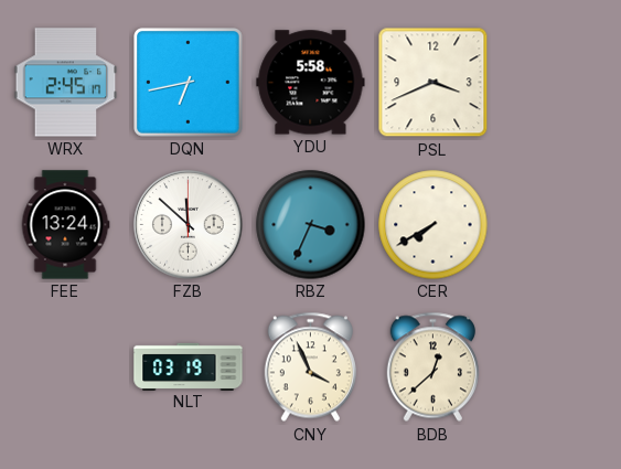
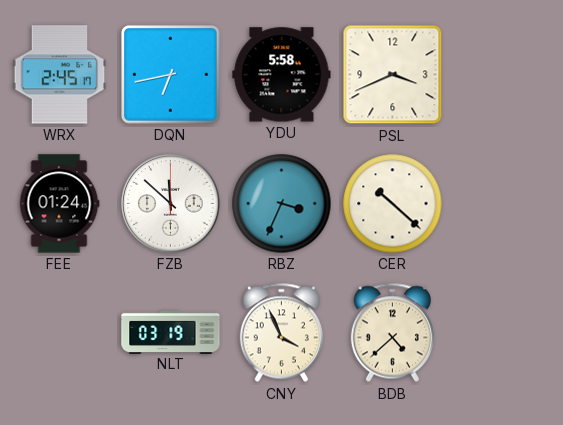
FEE: 13:24 -> 01:24 (59, 204)
CER: 7:40 -> 10:22 (393, 204)
BDB: 12:38 -> 4:38 (392, 333)
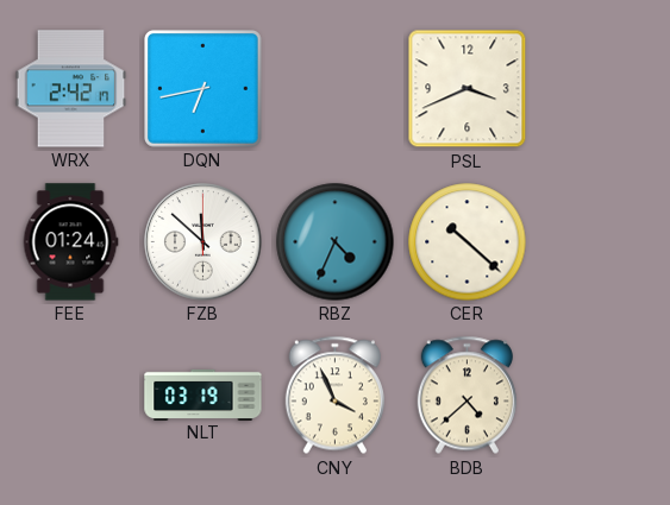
WRX: 2:45 -> 2:42 (71, 89)
YDU: 5:58 -> none (282, 75)
RBZ: 3:34 -> 4:34 (336, 242)
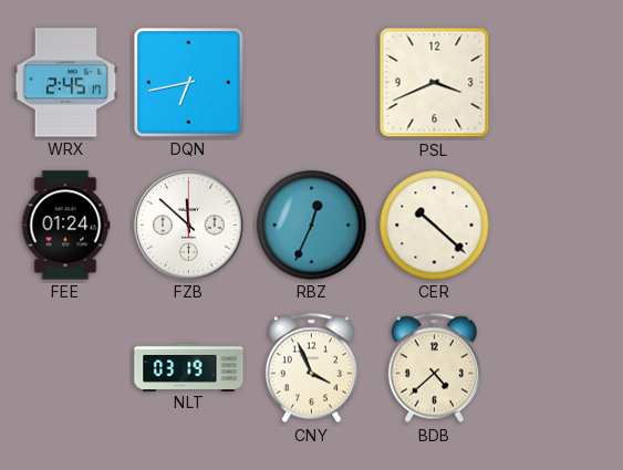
WRX: 2:42 -> 2:45 (66, 83)
RBZ: 4:34 -> 12:34 (312, 226)
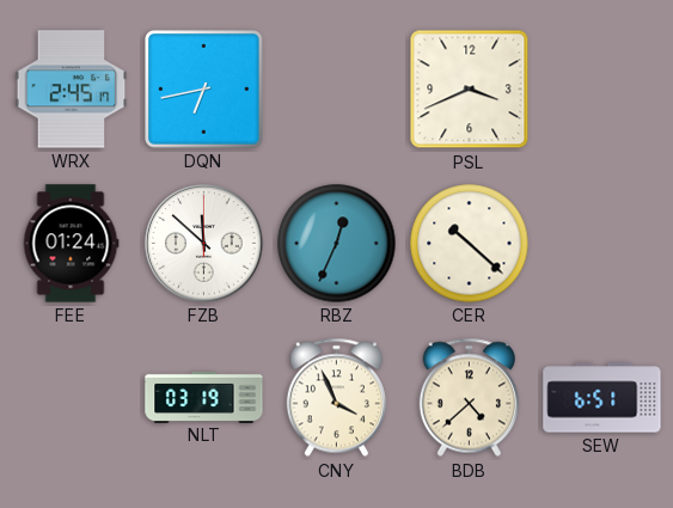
SEW: none -> 6:51 (602, 398)
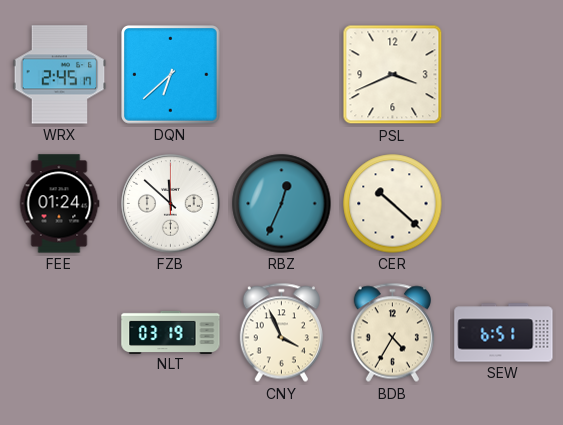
DQN: 6:43 -> 6:38 (171, 75)
BDB: 4:38 -> 4:35 (392, 333)
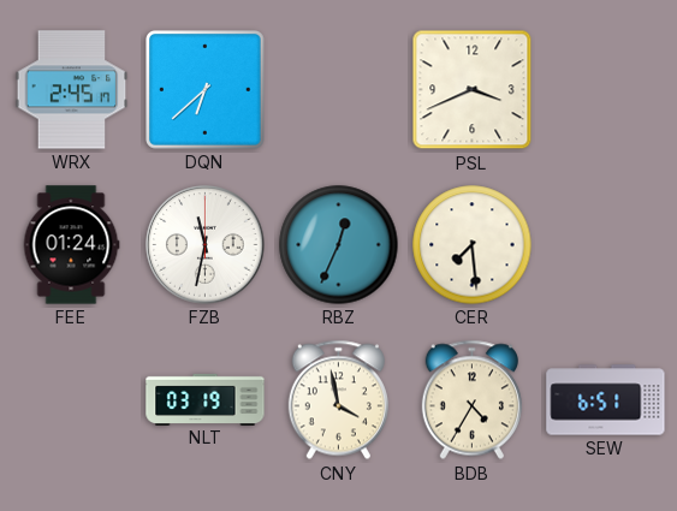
FZB: 11:52 -> 11:32 (206, 245)
CER: 10:22 -> 7:29 (473, 245)
CNY: 3:56 -> 3:58 (338, 400)
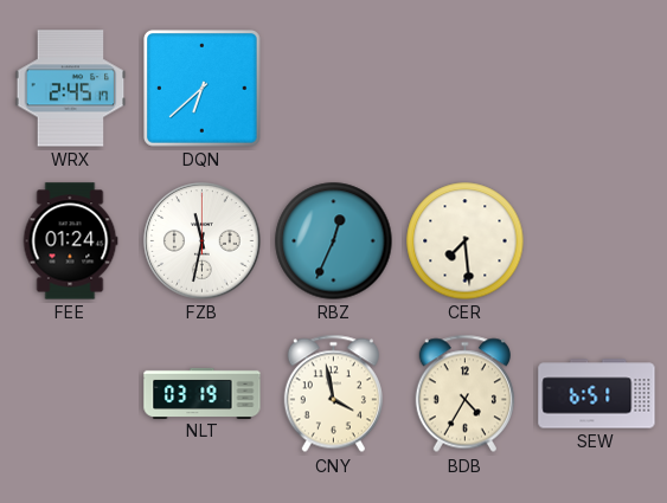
PSL: 3:41 -> none (473, 90)
